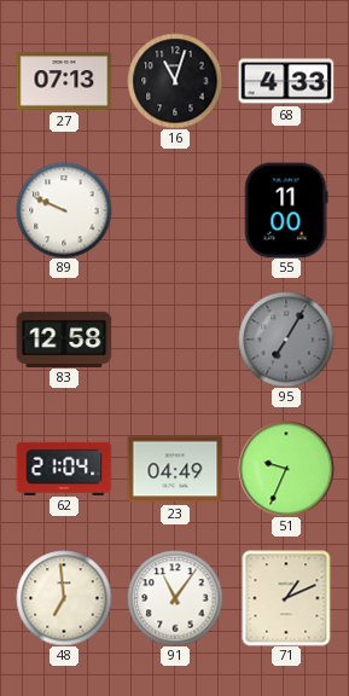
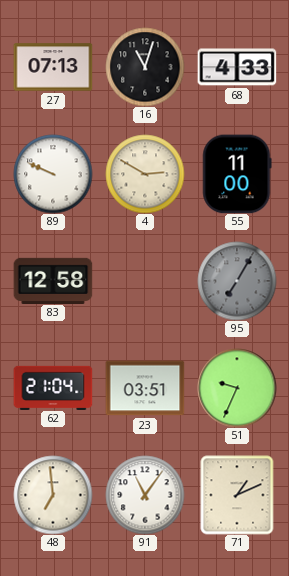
4: none -> 2:50 (145, 174)
23: 04:49 -> 03:51 (145, 388)
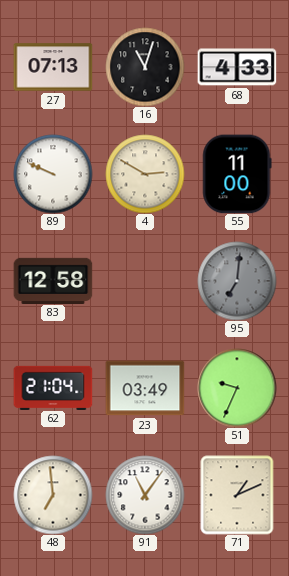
95: 7:05 -> 7:01 (237, 281)
23: 03:51 -> 03:49 (145, 388)
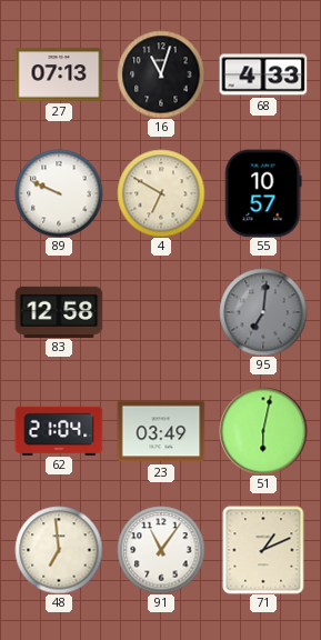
4: 2:50 -> 6:50 (161, 193)
55: 11:00 -> 10:57 (263, 193)
51: 9:34 -> 6:02 (263, 431)
